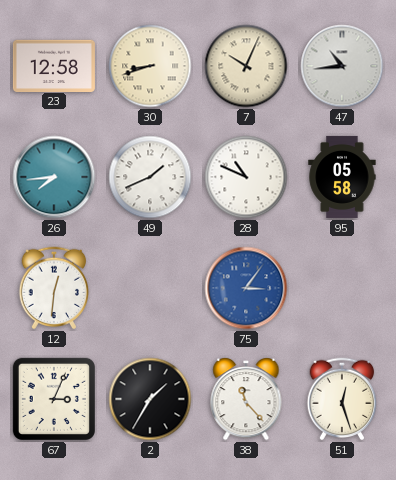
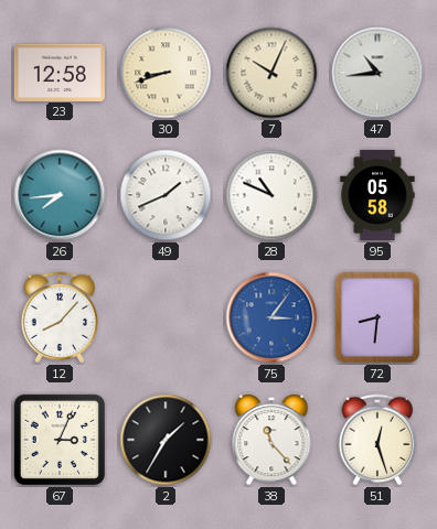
12: 12:31 -> 8:07 (60, 317)
72: none -> 8:31 (377, 317)
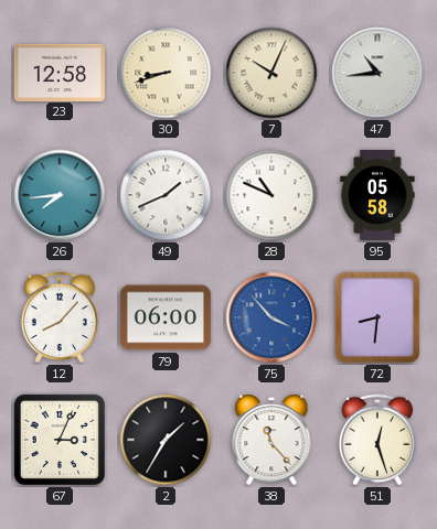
79: none -> 06:00 (166, 317)
75: 3:06 -> 3:53 (271, 317)
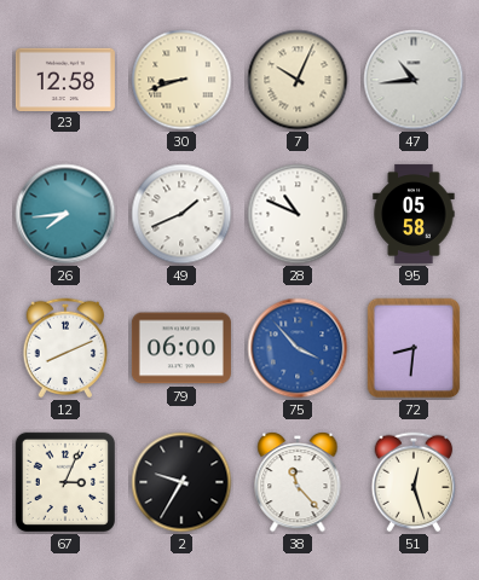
12: 8:07 -> 8:11 (65, 348)
2: 1:35 -> 9:35 (181, 482)
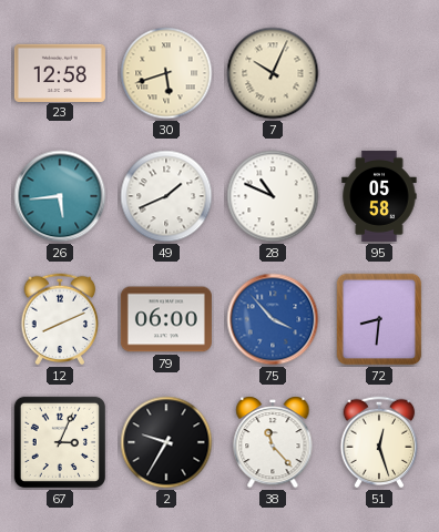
30: 8:42 -> 5:42 (166, 73)
47: 10:44 -> none (414, 80)
26: 7:44 -> 5:44 (60, 196)
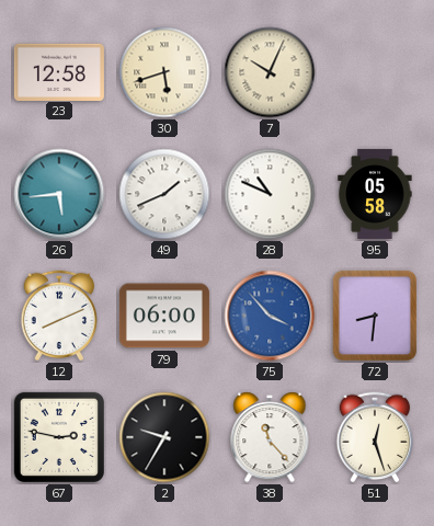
67: 3:04 -> 2:47 (59, 437)
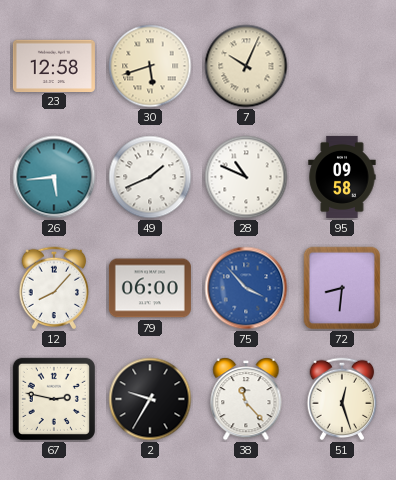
95: 05:58 -> 09:58 (342, 177)
12: 8:11 -> 8:07 (54, 288)
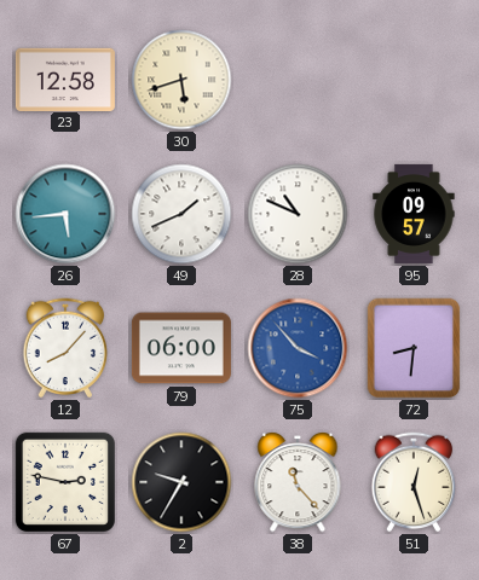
7: 10:04 -> none (246, 66)
95: 09:58 -> 09:57 (414, 214)
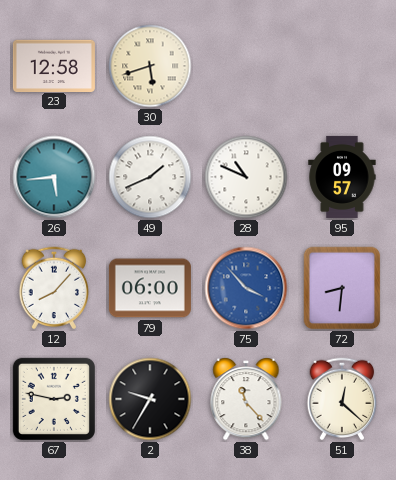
51: 12:27 -> 12:22 (342, 399)
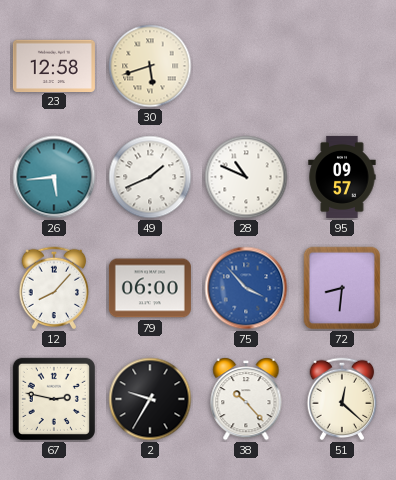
38: 11:23 -> 10:23 (246, 400)
